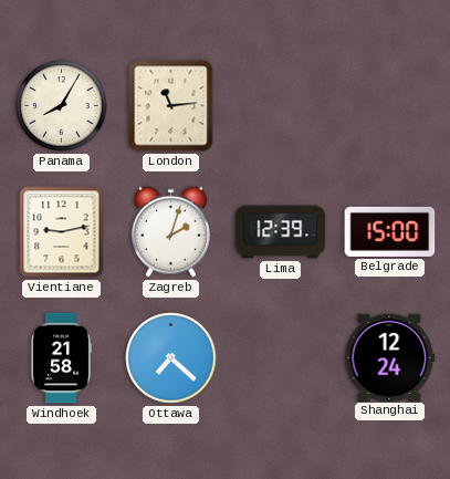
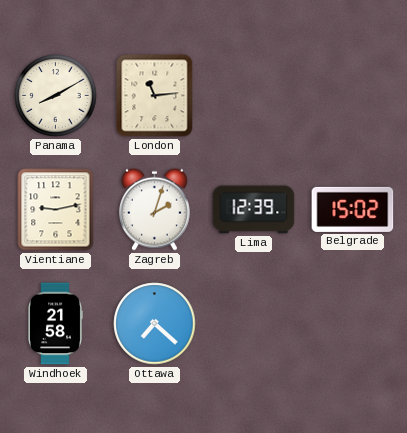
Panama: 8:05 -> 8:10 (56, 96)
Belgrade: 15:00 -> 15:02 (353, 209)
Shanghai: 12:24 -> none (390, 357)
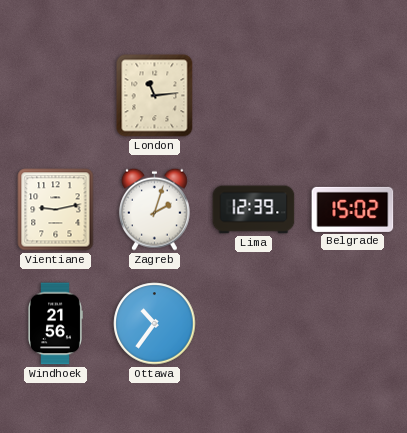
Panama: 8:10 -> none (56, 96)
Windhoek: 21:58 -> 21:56 (55, 324)
Ottawa: 7:22 -> 10:36 (155, 324)
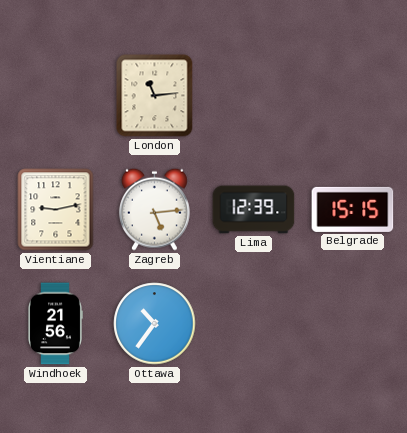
Zagreb: 2:03 -> 5:14 (154, 209)
Belgrade: 15:02 -> 15:15 (353, 209)
